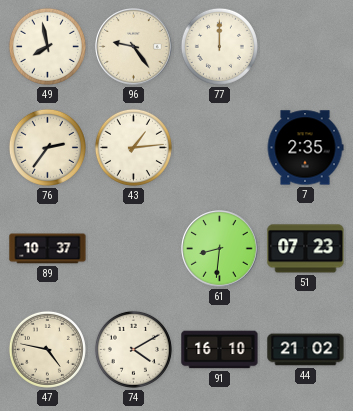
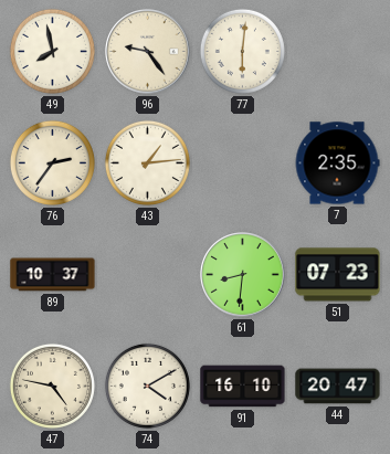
77: 12:00 -> 6:01 (242, 51)
44: 21:02 -> 20:47 (338, 387)
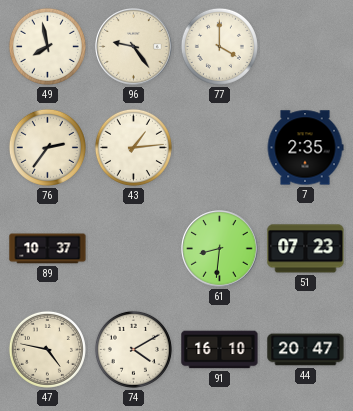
77: 6:01 -> 4:00 (219, 46)
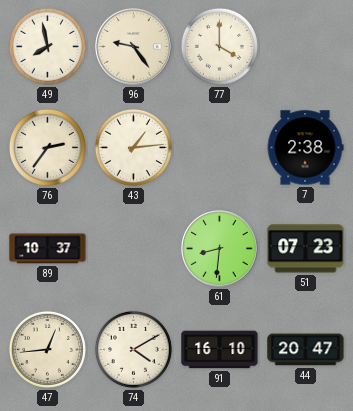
7: 2:35 -> 2:38 (305, 148)
47: 4:47 -> 12:44 (47, 349)
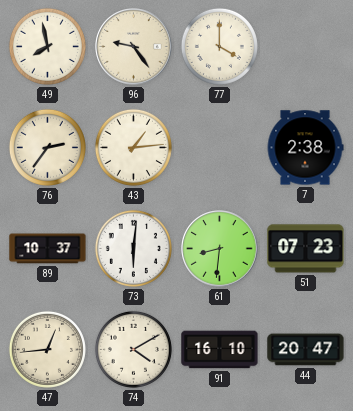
73: none -> 6:01 (133, 248)
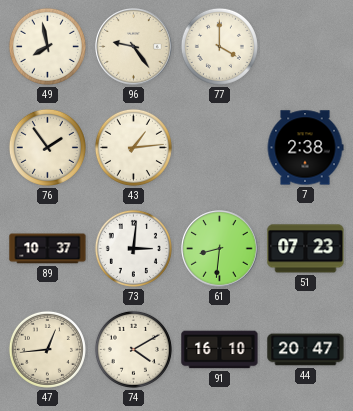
76: 2:36 -> 1:54 (47, 147)
73: 6:01 -> 3:01 (133, 248)
